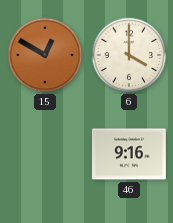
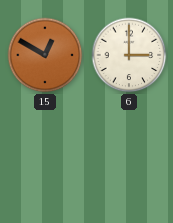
6: 4:00 -> 3:00 (129, 55)
46: 9:16 -> none (129, 154)
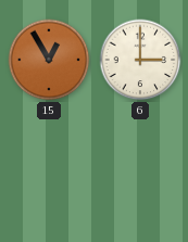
15: 12:50 -> 12:55 (49, 60)
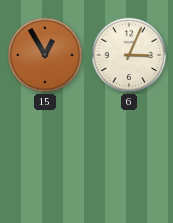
6: 3:00 -> 3:04 (129, 55)
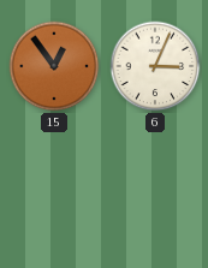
15: 12:55 -> 12:54 (54, 66)
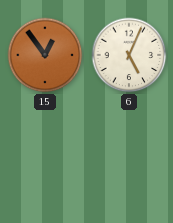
6: 3:04 -> 5:04 (129, 55)
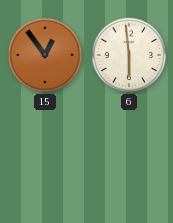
6: 5:04 -> 5:59 (129, 55)
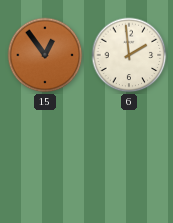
6: 5:59 -> 1:59 (129, 55)
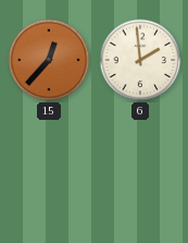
15: 12:54 -> 12:37 (49, 60)
